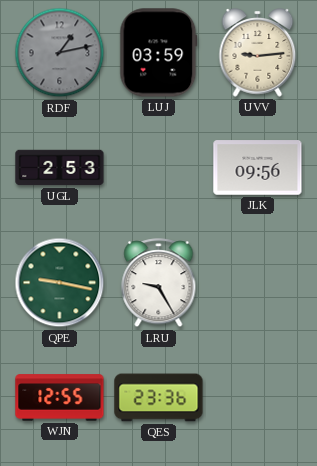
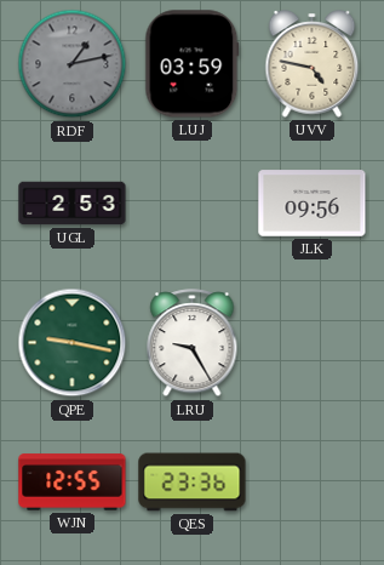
UVV: 9:14 -> 4:47 (313, 64)
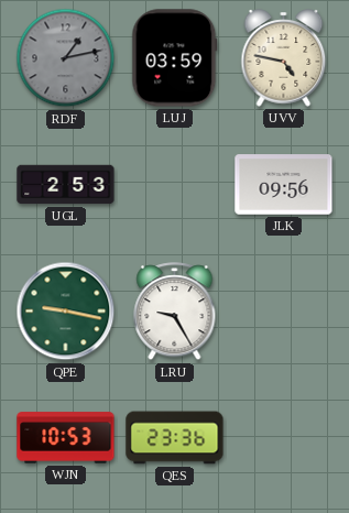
WJN: 12:55 -> 10:53 (66, 438)
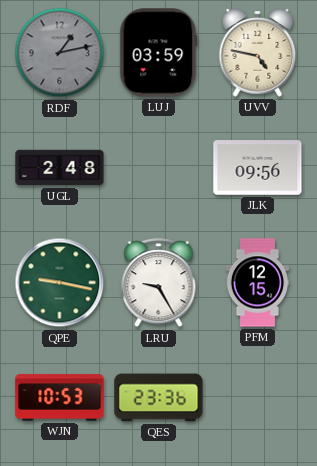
UGL: 2:53 -> 2:48 (60, 168)
PFM: none -> 12:15 (257, 283)
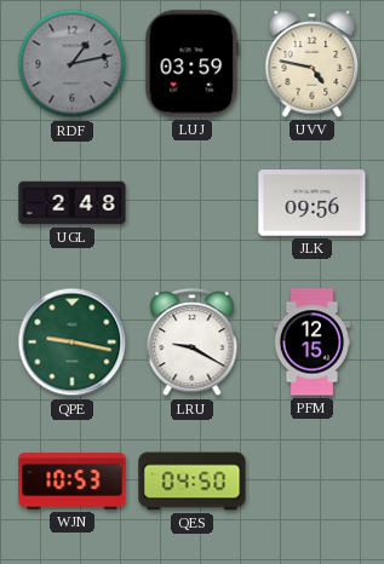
LRU: 9:25 -> 9:20 (193, 343)
QES: 23:36 -> 04:50 (193, 482)
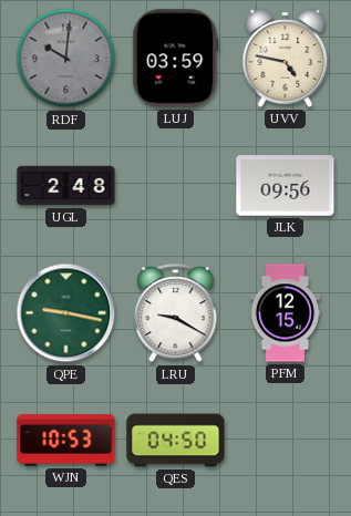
RDF: 1:13 -> 10:01 (66, 59)
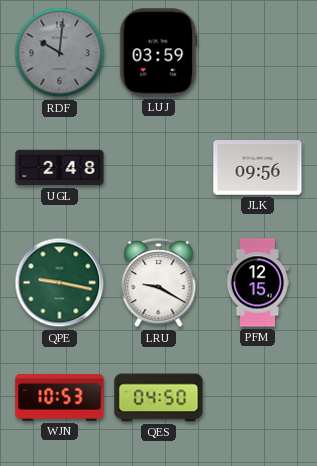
UVV: 4:47 -> none (286, 59)
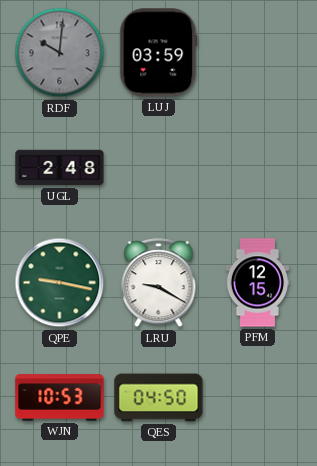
JLK: 09:56 -> none (258, 168)
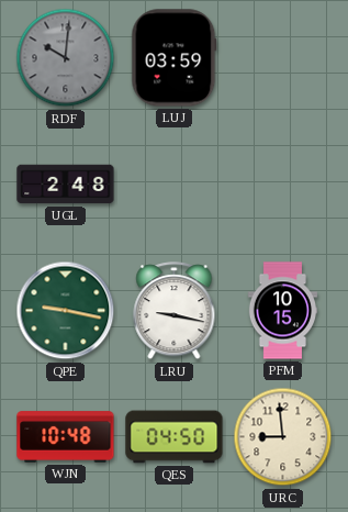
LRU: 9:20 -> 9:17 (175, 311)
PFM: 12:15 -> 10:15 (282, 311)
WJN: 10:53 -> 10:48 (66, 437)
URC: none -> 8:59 (283, 437)
